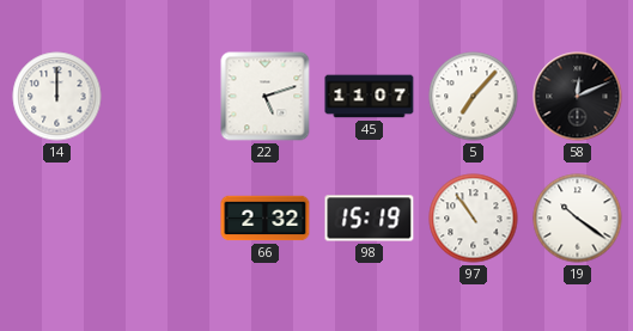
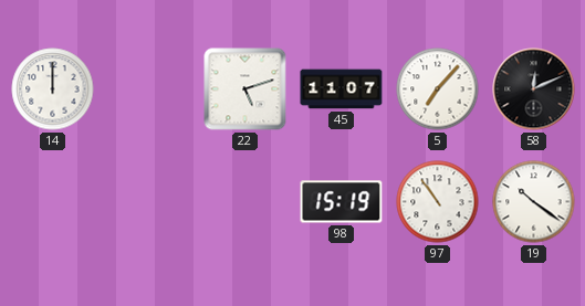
66: 2:32 -> none (266, 219)
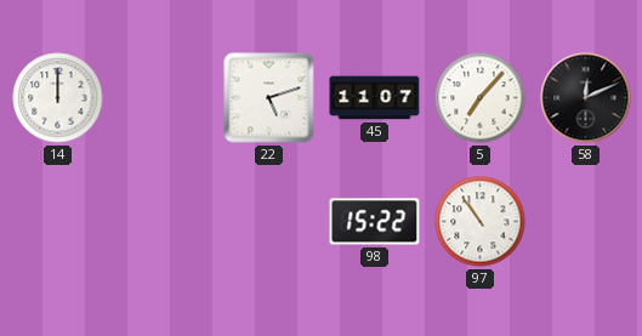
98: 15:19 -> 15:22 (375, 222)
19: 10:21 -> none (534, 202)
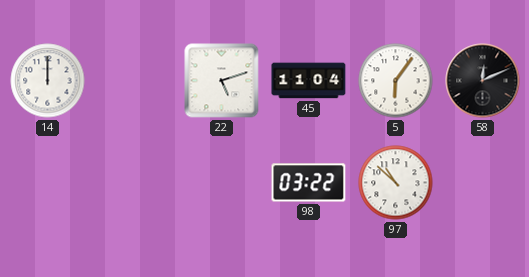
45: 11:07 -> 11:04 (309, 81)
5: 7:07 -> 6:06 (396, 81)
98: 15:22 -> 03:22 (309, 183)
97: 10:54 -> 10:52 (396, 183)
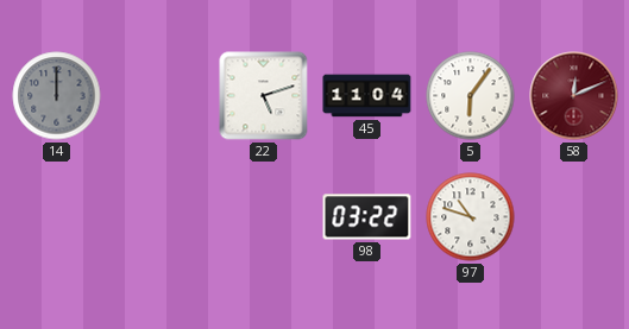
14 dial: white -> grey (57, 96)
58 dial: black -> burgundy (574, 96)
97: 10:52 -> 10:48 (471, 217)
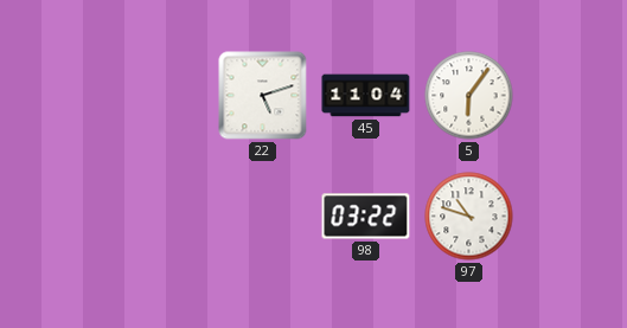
14: 12:00 -> none (57, 96)
58: 12:11 -> none (574, 96)
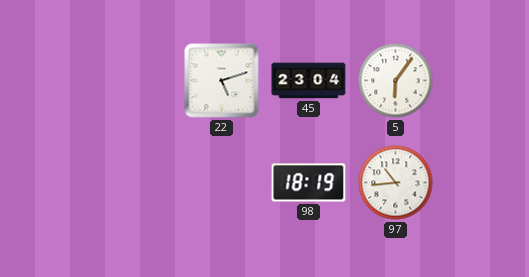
45: 11:04 -> 23:04 (309, 81)
98: 03:22 -> 18:19 (309, 183)
97: 10:48 -> 10:44 (396, 183)
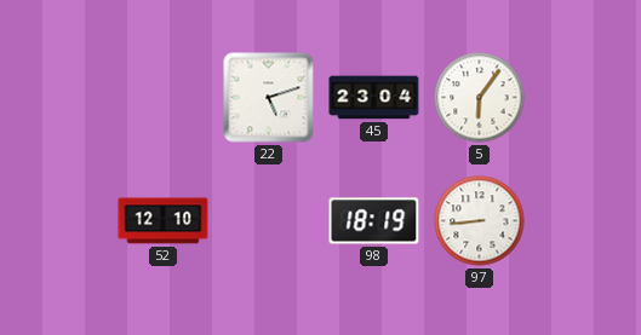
52: none -> 12:10 (164, 221)
97: 10:44 -> 8:44 (480, 221)
